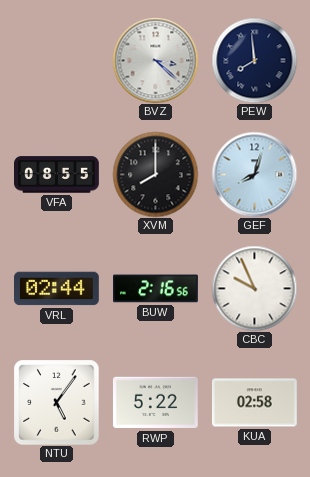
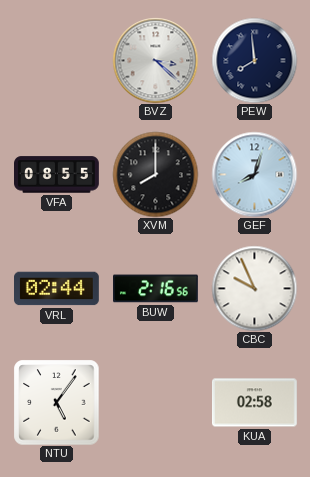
RWP: 5:22 -> none (155, 403)
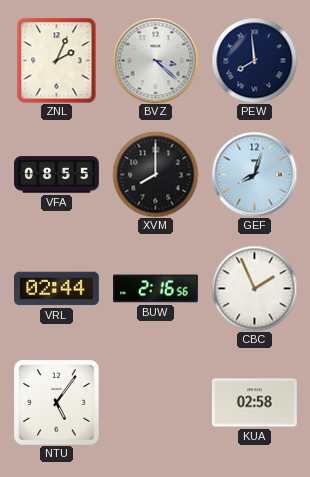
ZNL: none -> 2:04 (57, 60)
CBC: 9:56 -> 1:56 (254, 288)
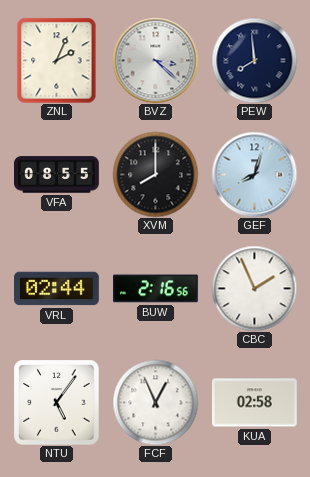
FCF: none -> 12:56 (155, 402)
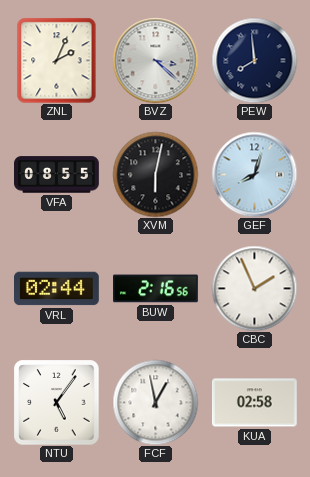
XVM: 8:00 -> 6:02 (155, 174)
FCF: 12:56 -> 12:58 (155, 402)
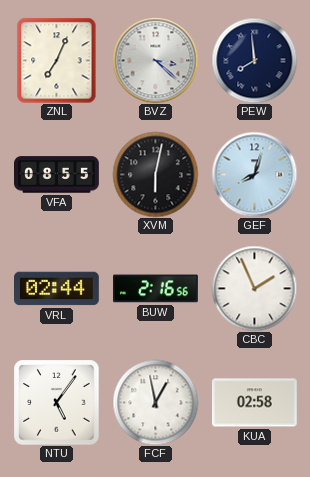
ZNL: 2:04 -> 7:04 (57, 60)
